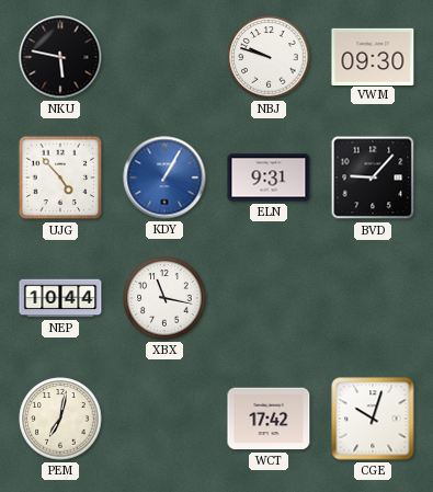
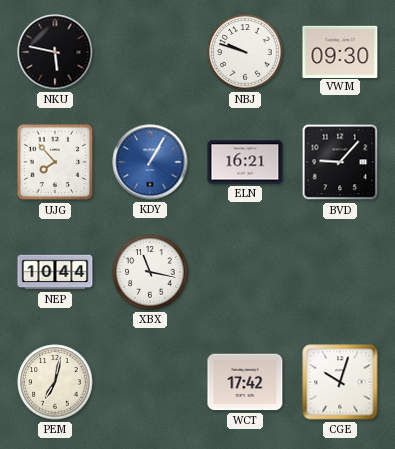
UJG: 4:53 -> 7:53 (55, 162)
ELN: 9:31 -> 16:21 (245, 162)
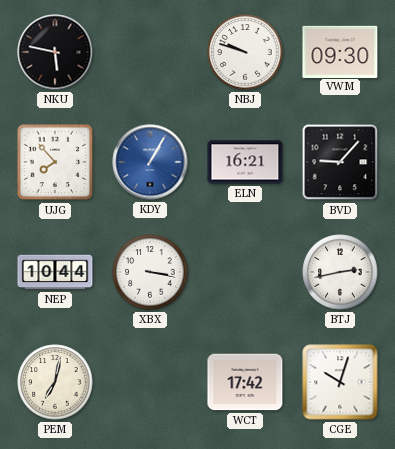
XBX: 11:17 -> 3:17 (150, 272)
BTJ: none -> 2:43 (340, 272)
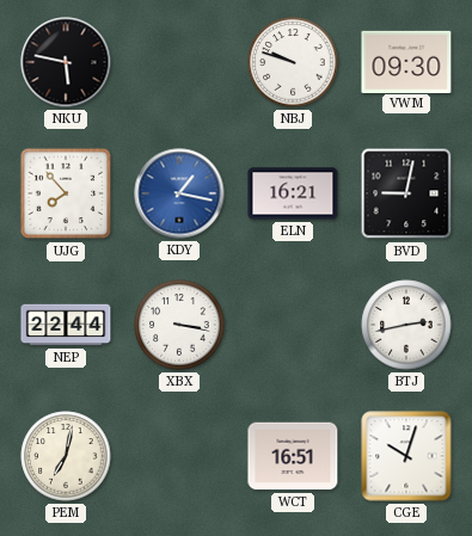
KDY: 1:05 -> 1:17 (179, 193)
BVD: 9:07 -> 9:02 (406, 193)
NEP: 10:44 -> 22:44 (66, 325)
WCT: 17:42 -> 16:51 (293, 456)
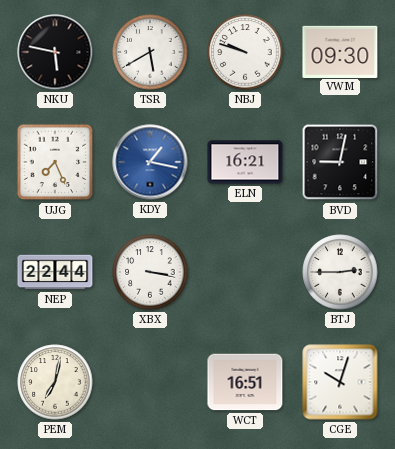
TSR: none -> 5:40 (150, 52)
UJG: 7:53 -> 7:26 (55, 162)
BTJ: 2:43 -> 2:45 (340, 272)
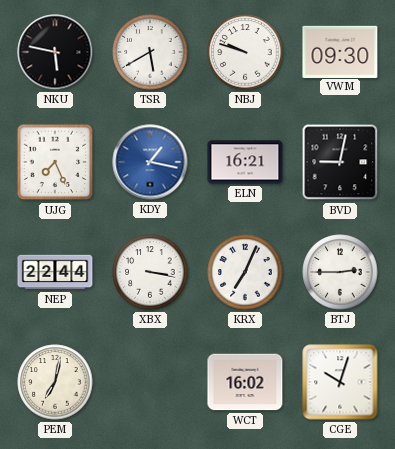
KRX: none -> 7:04 (245, 272)
WCT: 16:51 -> 16:02 (245, 382)
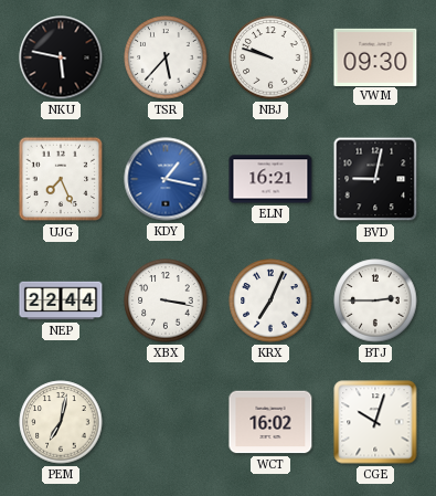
TSR: 5:40 -> 5:37 (166, 57)
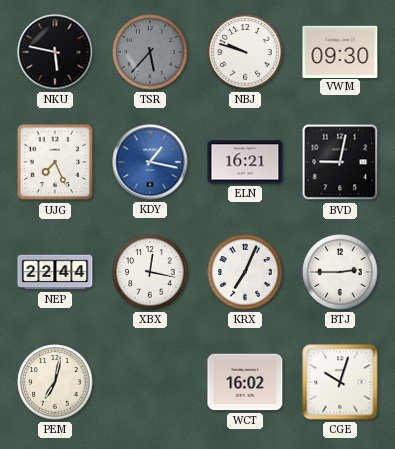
TSR dial: white -> grey (150, 52)
XBX: 3:17 -> 12:17 (150, 272)
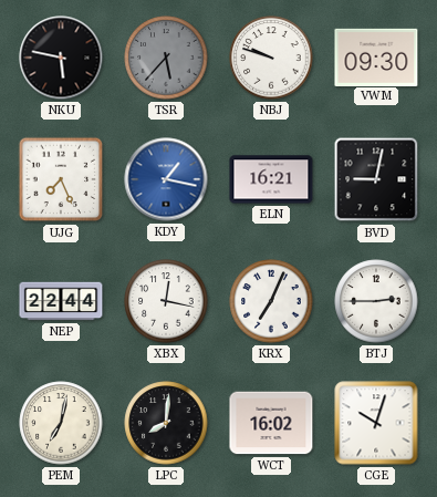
LPC: none -> 8:01 (166, 423)
